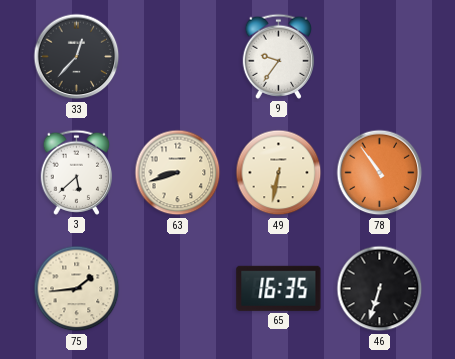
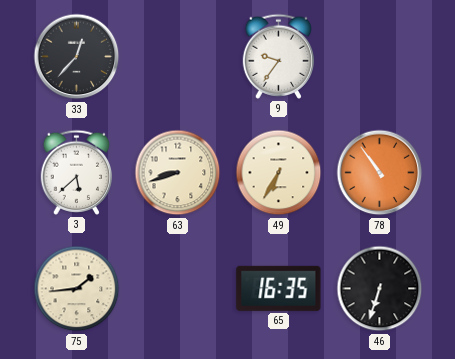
49: 6:32 -> 6:35 (279, 173)
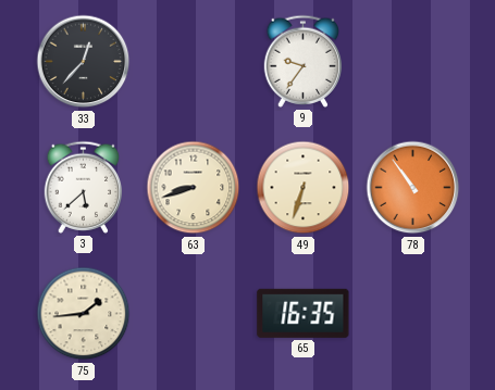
49: 6:35 -> 6:33 (304, 188)
46: 6:33 -> none (380, 289)
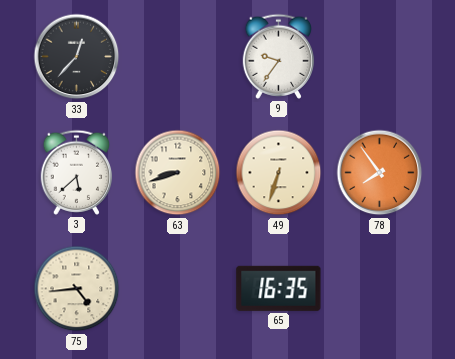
78: 10:54 -> 7:54 (380, 173)
75: 1:44 -> 4:44 (77, 289)
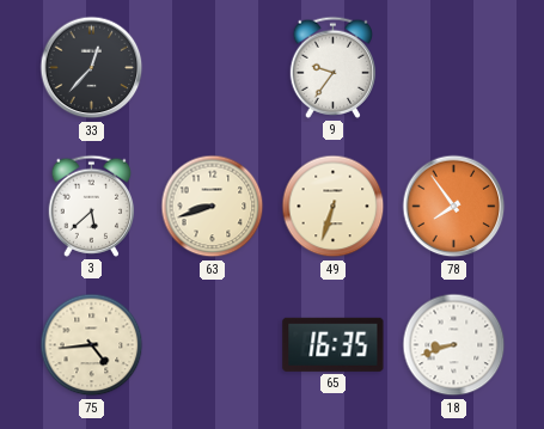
18: none -> 8:42 (454, 345)
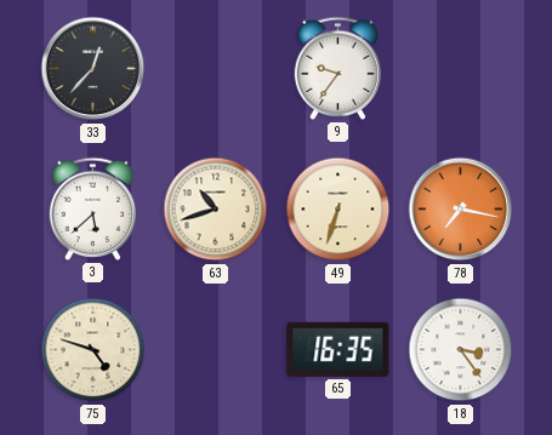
63: 8:42 -> 10:42 (216, 210)
78: 7:54 -> 7:17 (461, 210)
75: 4:44 -> 4:48 (93, 350)
18: 8:42 -> 3:24 (461, 350)
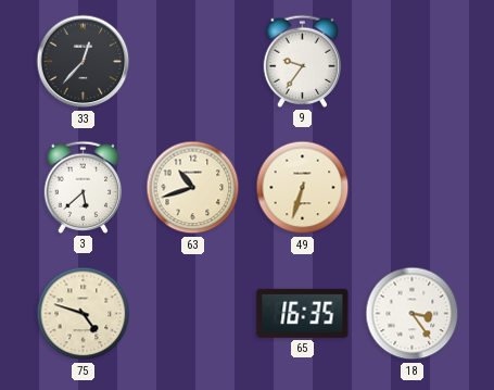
78: 7:17 -> none (461, 210)
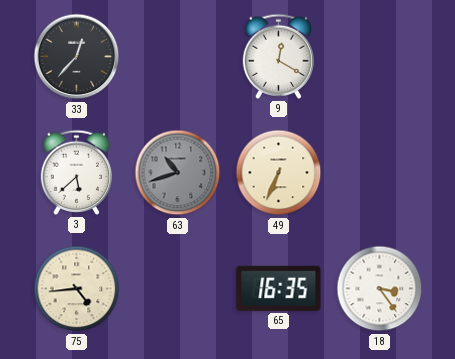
9: 9:36 -> 12:20 (279, 56)
63 dial: cream -> grey (178, 173)
49: 6:33 -> 6:34 (279, 173)
75: 4:48 -> 4:44 (77, 289)
